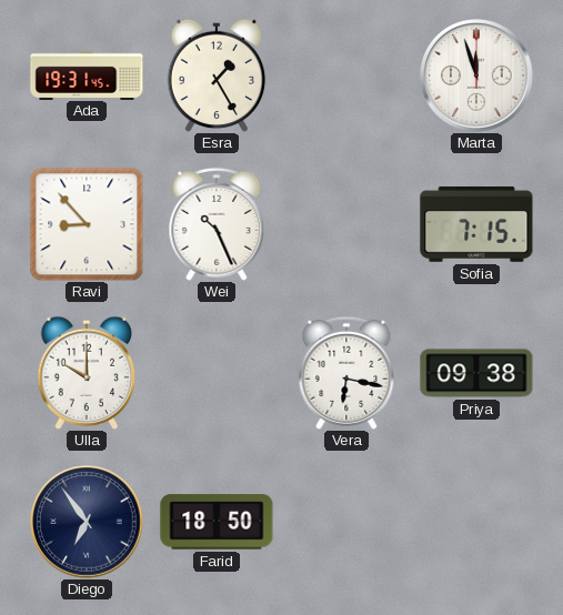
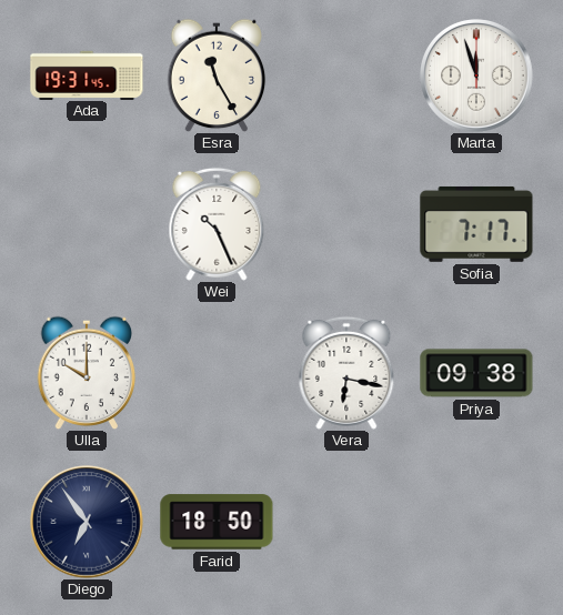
Esra: 1:25 -> 11:25 (217, 75)
Ravi: 8:53 -> none (87, 224)
Sofia: 7:15 -> 7:17 (476, 224)
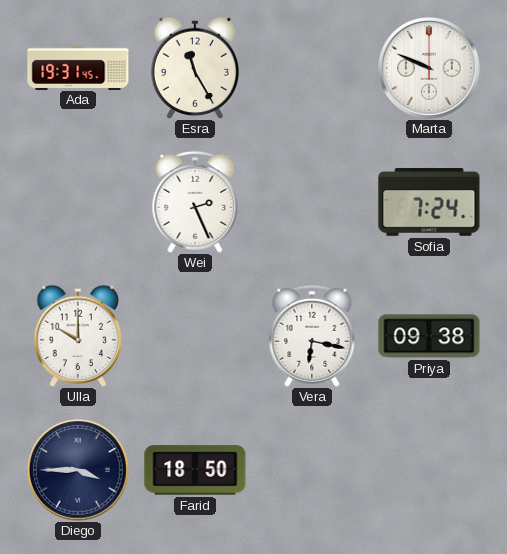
Marta: 11:57 -> 9:49 (429, 68)
Wei: 10:26 -> 2:26 (195, 202)
Sofia: 7:17 -> 7:24 (429, 202)
Diego: 6:54 -> 3:45 (78, 470)
